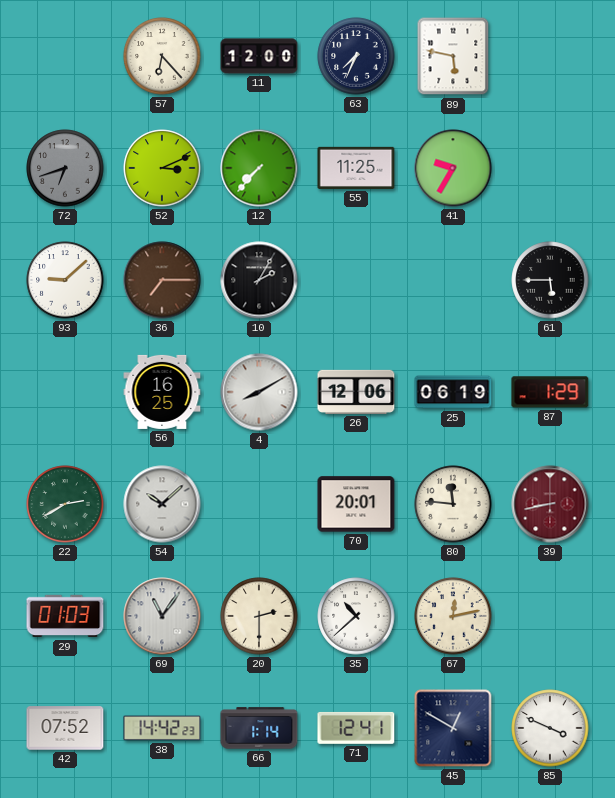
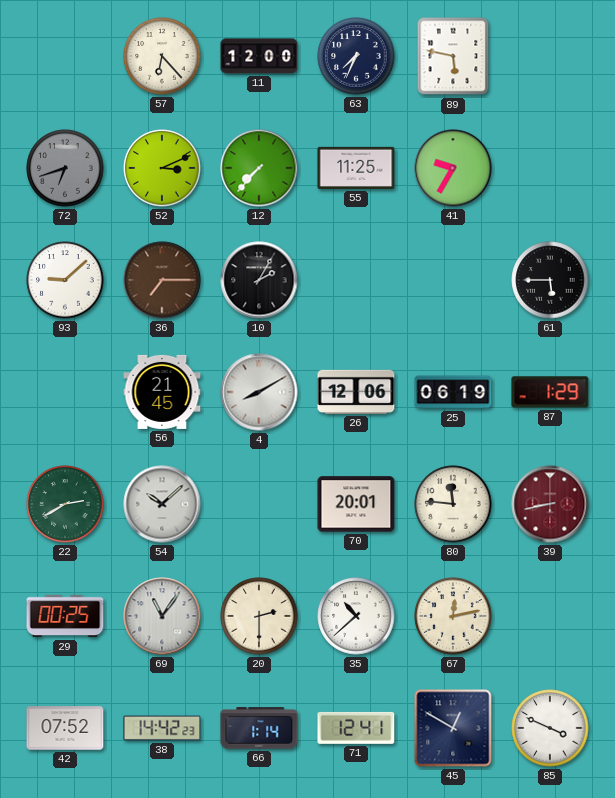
56: 16:25 -> 21:45 (162, 392)
29: 01:03 -> 00:25 (65, 616)
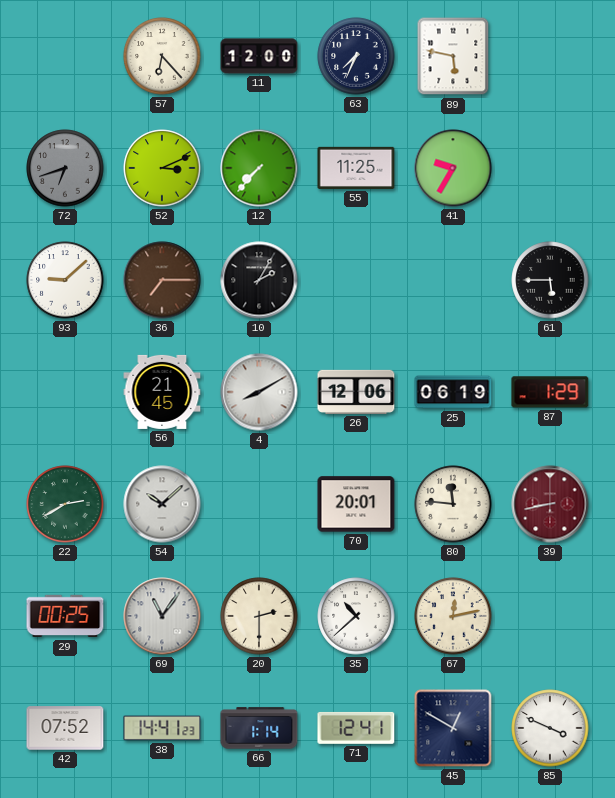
38: 14:42 -> 14:41 (162, 728)
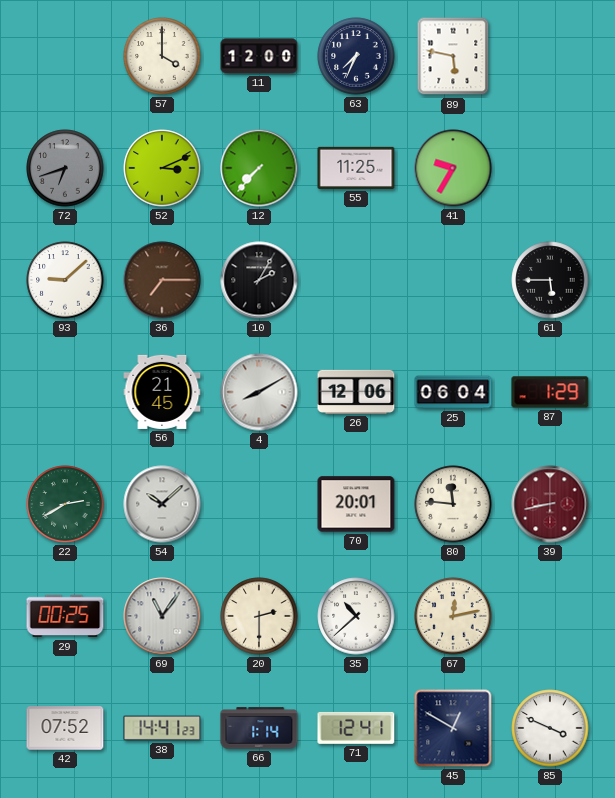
57: 6:23 -> 4:00 (162, 56)
25: 06:19 -> 06:04 (453, 392)
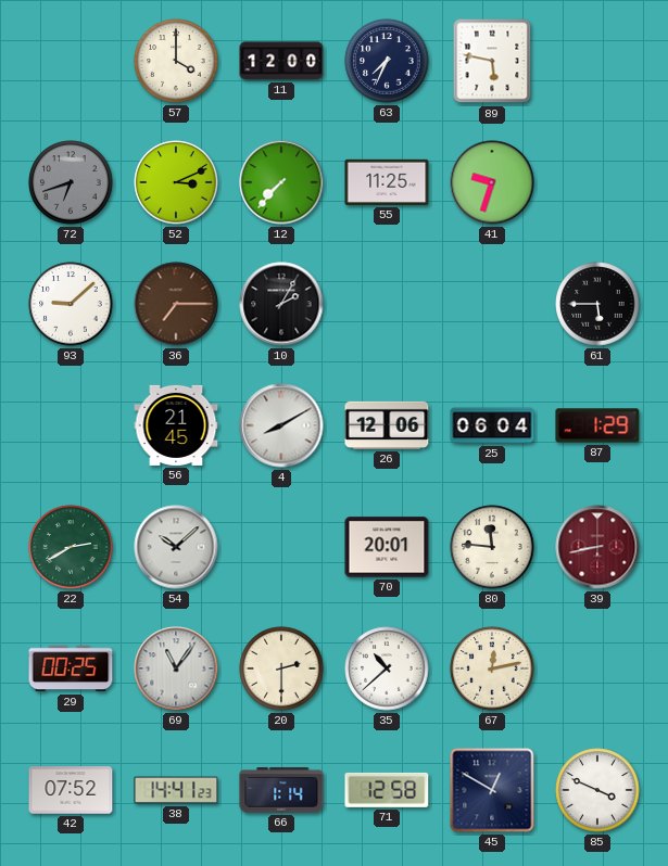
41: 9:35 -> 9:33 (492, 182)
71: 12:41 -> 12:58 (387, 790)
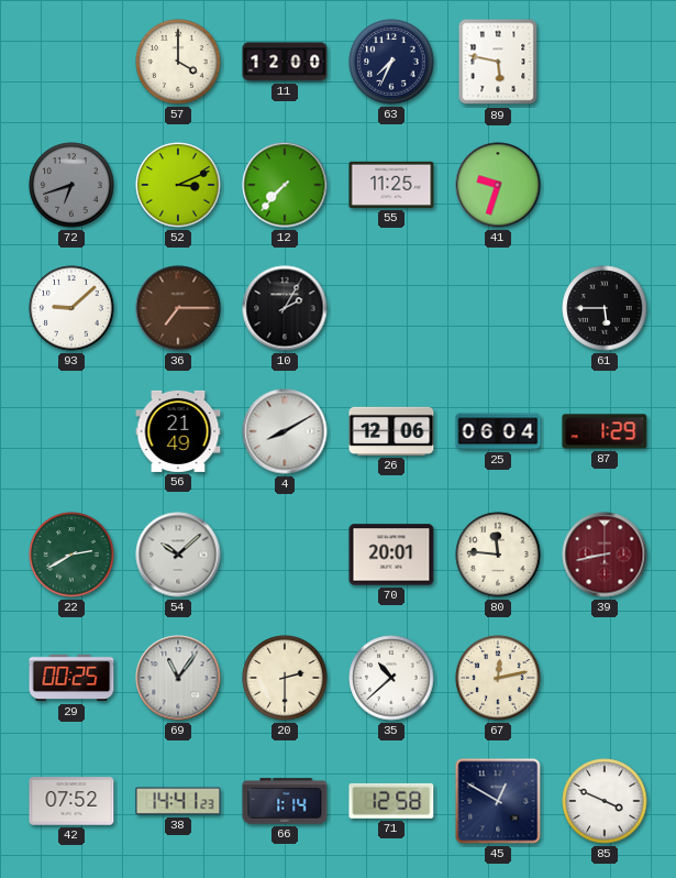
56: 21:45 -> 21:49 (178, 431)
